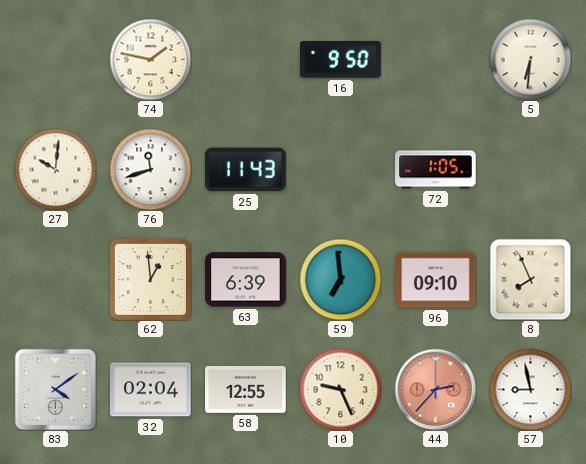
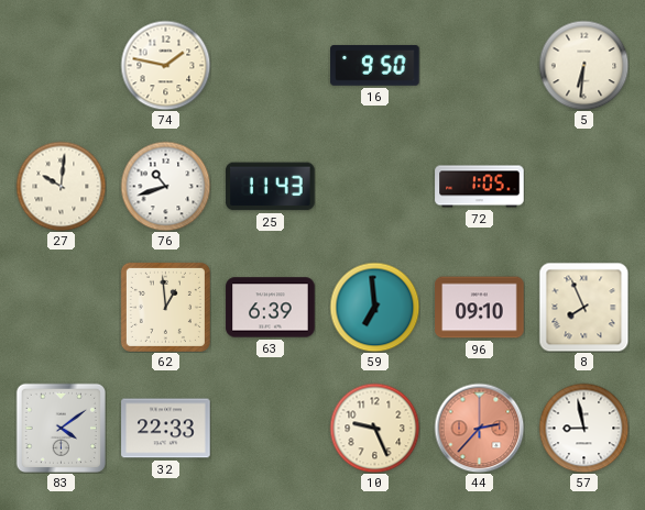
76: 11:42 -> 10:42 (165, 186)
32: 02:04 -> 22:33 (166, 429)
58: 12:55 -> none (246, 390)
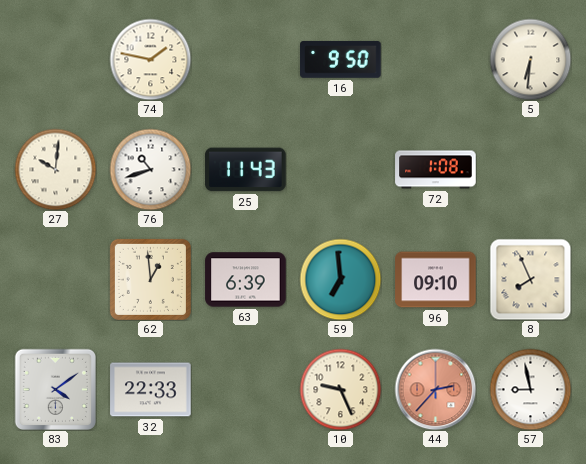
72: 1:05 -> 1:08 (436, 170)
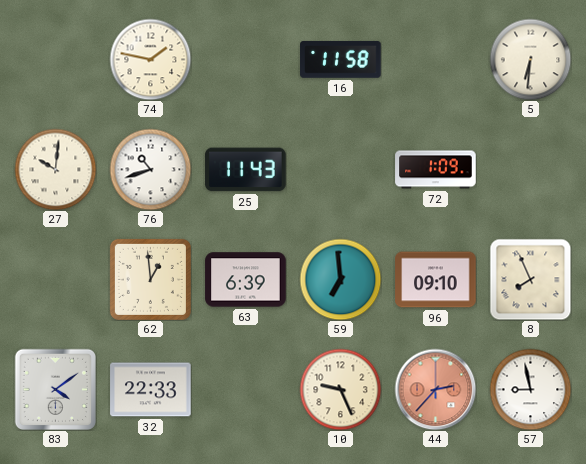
16: 9:50 -> 11:58 (341, 59)
72: 1:08 -> 1:09 (436, 170)
